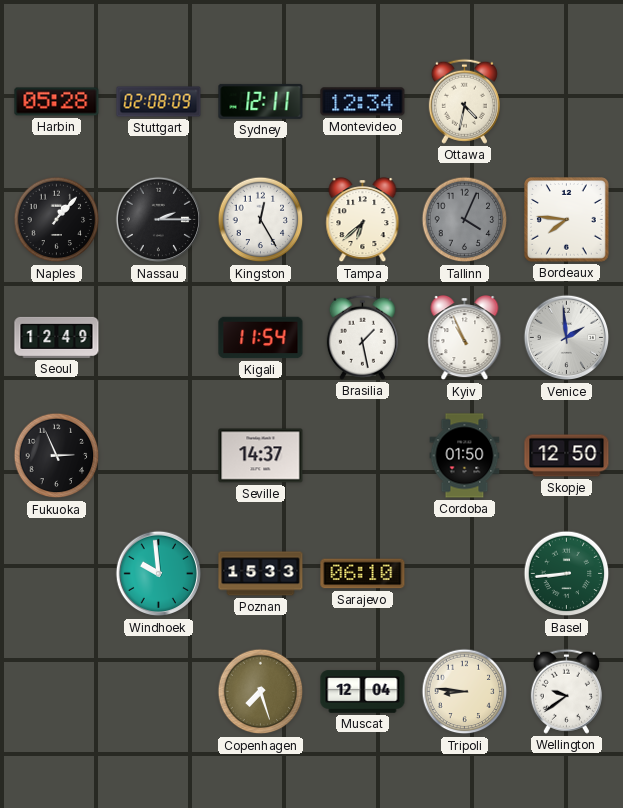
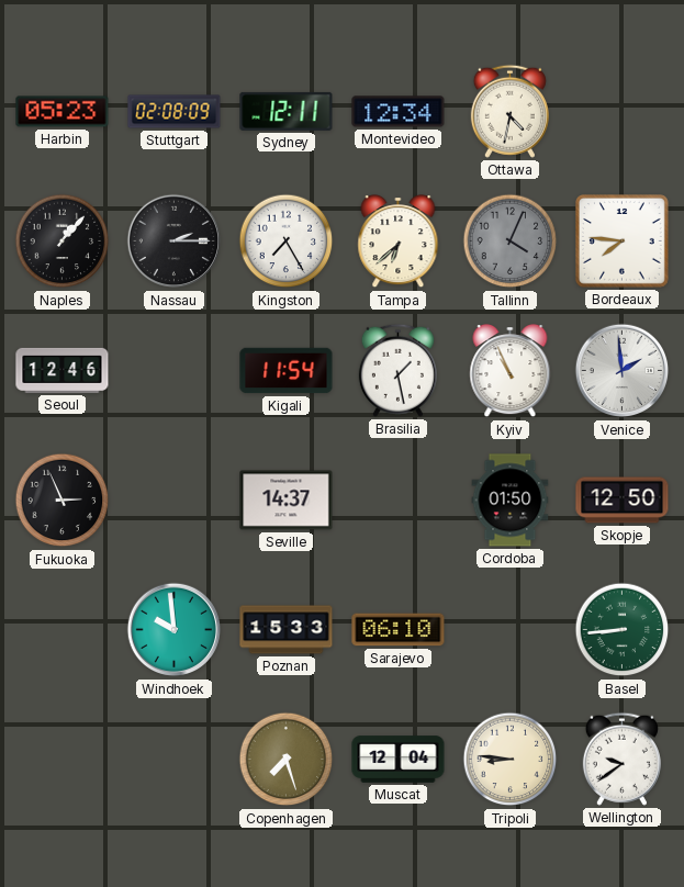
Harbin: 05:28 -> 05:23 (63, 112)
Kingston: 12:25 -> 7:25 (287, 242)
Seoul: 12:49 -> 12:46 (63, 370)
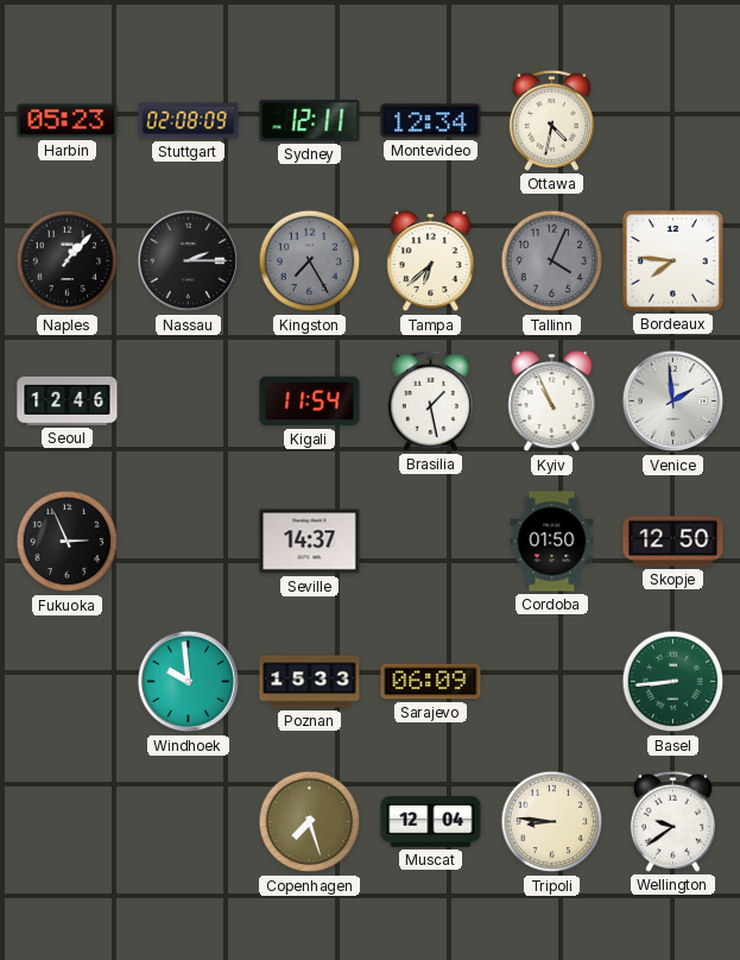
Kingston dial: white -> grey (310, 261)
Sarajevo: 06:10 -> 06:09 (431, 682)
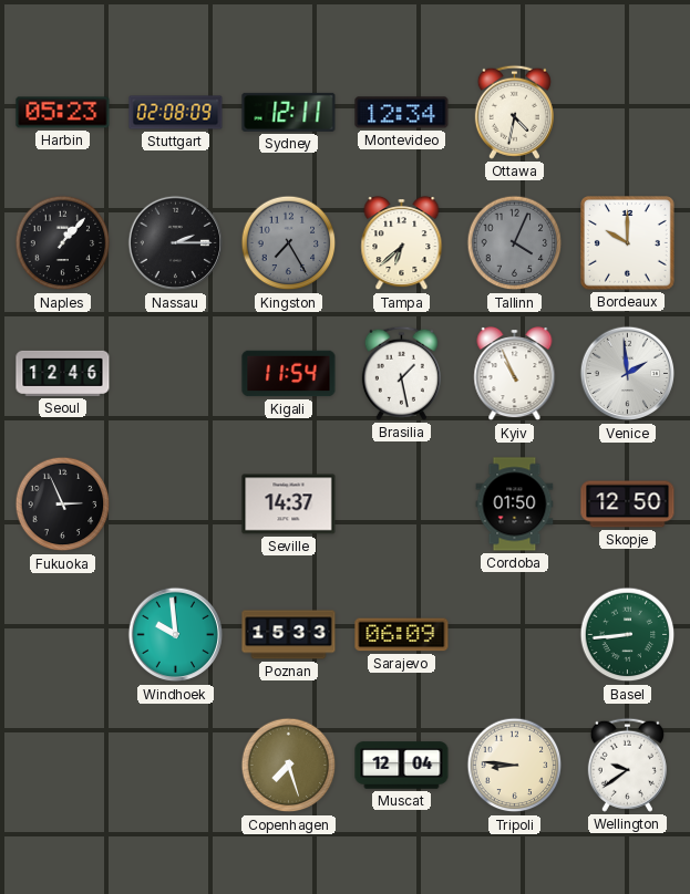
Bordeaux: 7:46 -> 10:00 (628, 243)
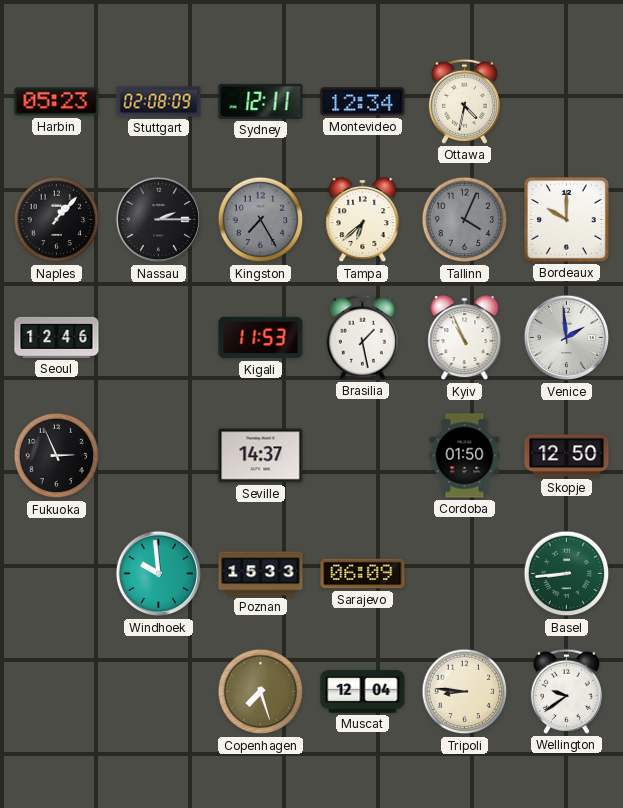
Kigali: 11:54 -> 11:53 (261, 338)
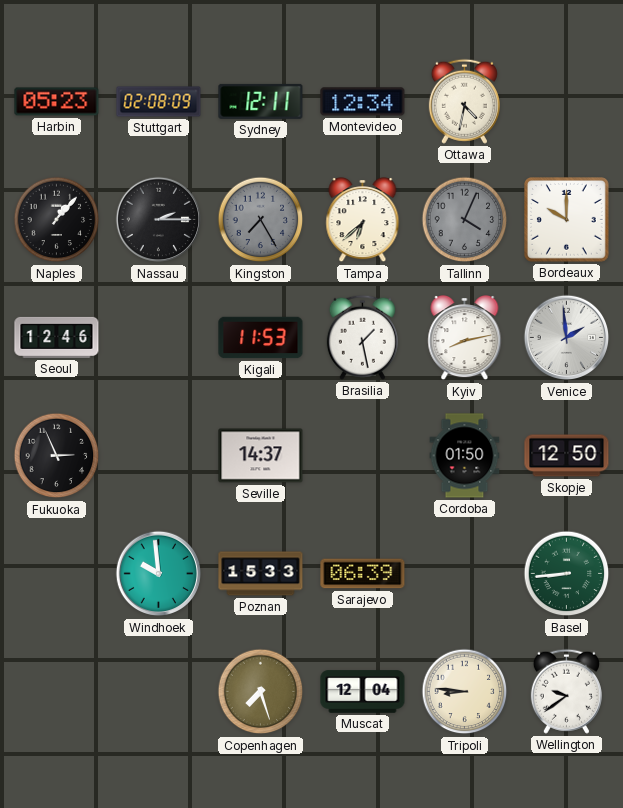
Kyiv: 10:56 -> 8:13 (465, 339)
Sarajevo: 06:09 -> 06:39 (363, 574)
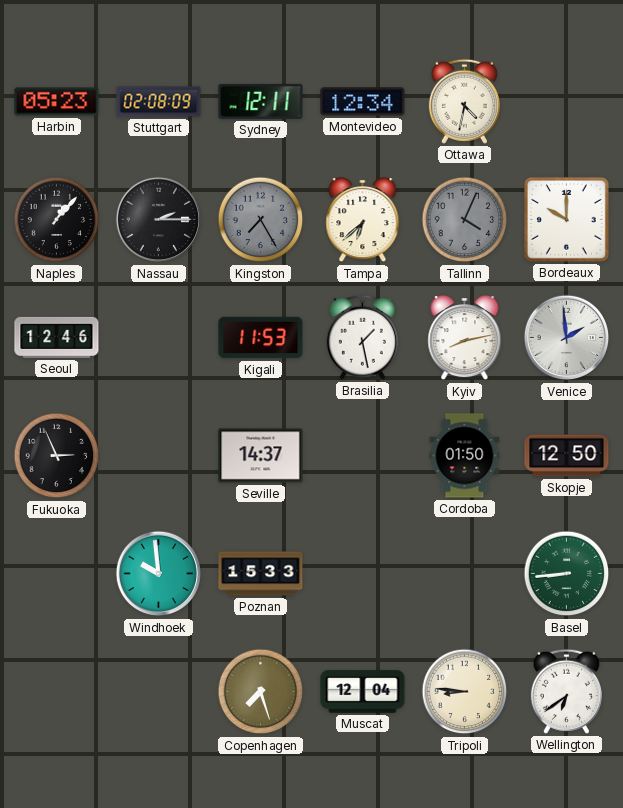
Sarajevo: 06:39 -> none (363, 574)
Wellington: 9:39 -> 6:39 (566, 691)
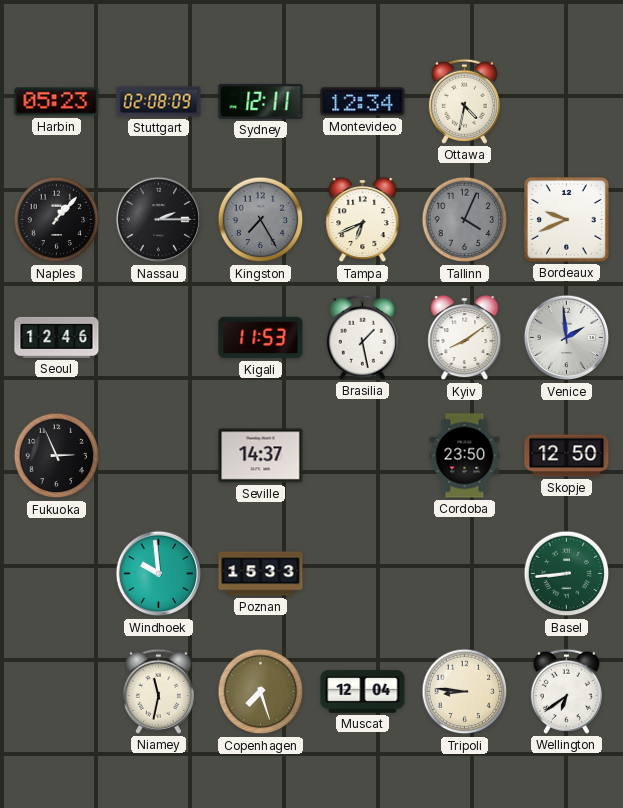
Tampa: 6:38 -> 6:41 (363, 221)
Bordeaux: 10:00 -> 9:41 (567, 220)
Kyiv: 8:13 -> 8:09 (465, 339)
Cordoba: 01:50 -> 23:50 (465, 456)
Niamey: none -> 11:32 (158, 691)
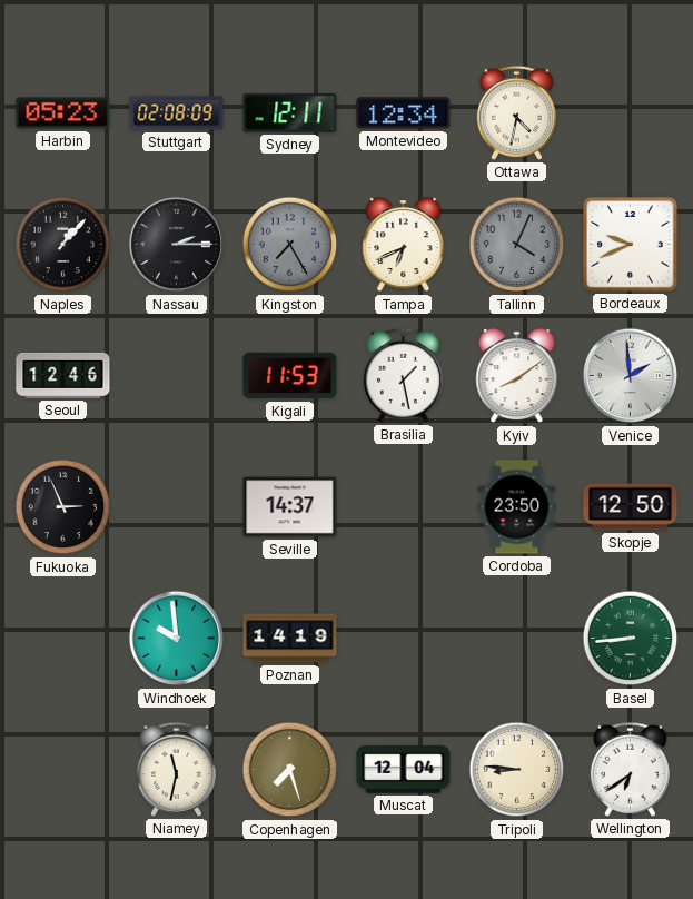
Poznan: 15:33 -> 14:19 (290, 639)
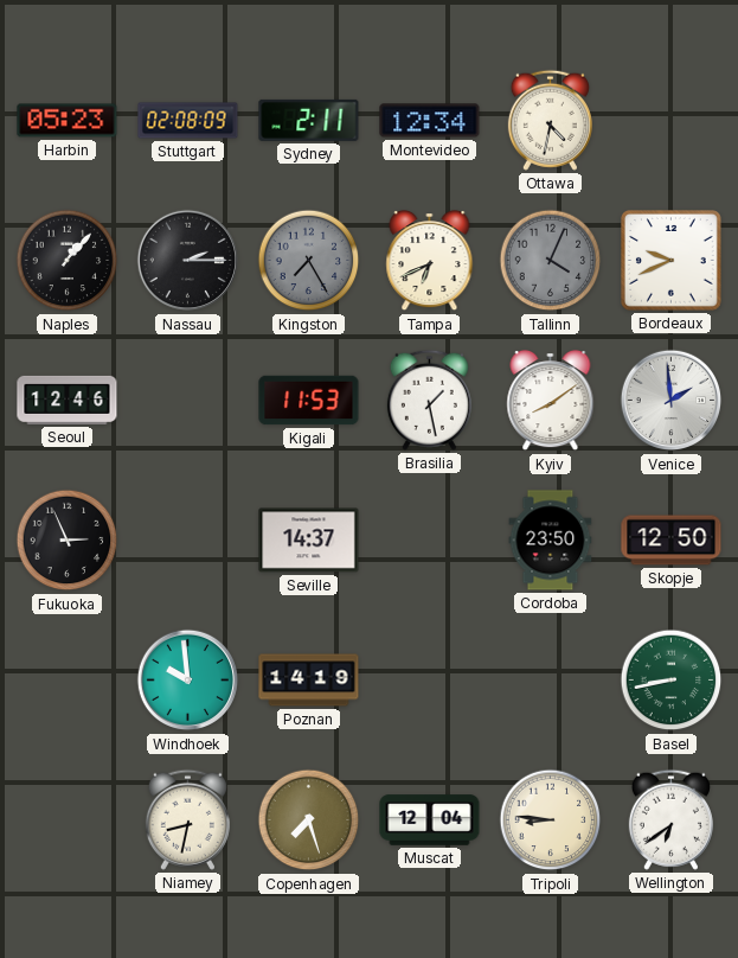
Sydney: 12:11 -> 2:11 (309, 120)
Basel: 8:44 -> 8:43 (672, 681)
Niamey: 11:32 -> 8:32 (187, 819)
